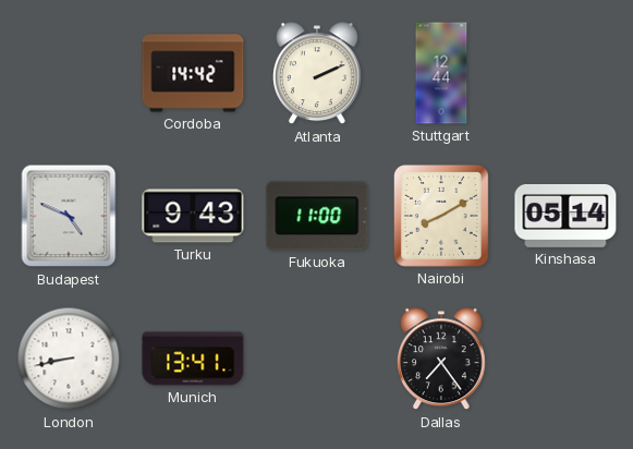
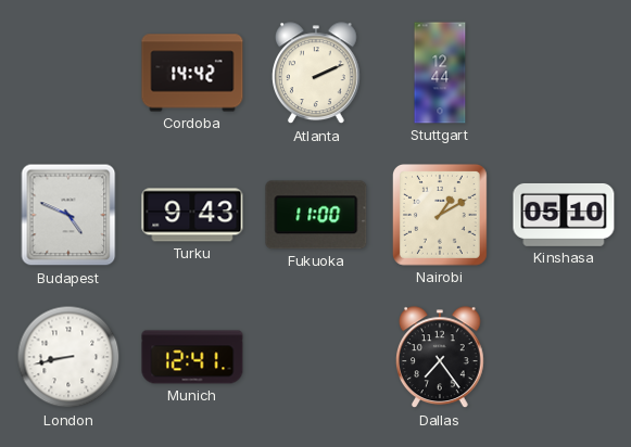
Nairobi: 8:10 -> 1:10 (440, 215)
Kinshasa: 05:14 -> 05:10 (564, 215)
Munich: 13:41 -> 12:41 (192, 357)
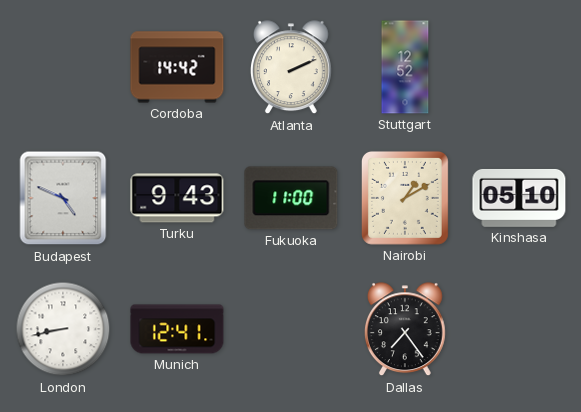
Stuttgart: 12:44 -> 12:52 (405, 67)
